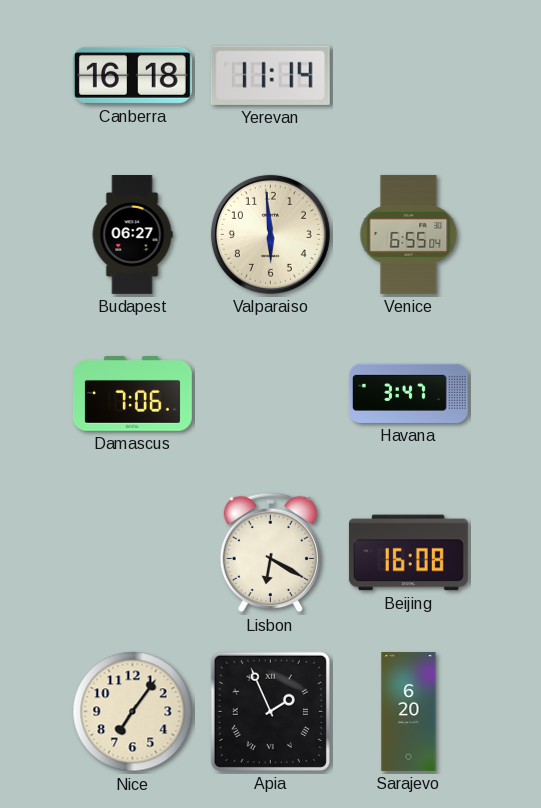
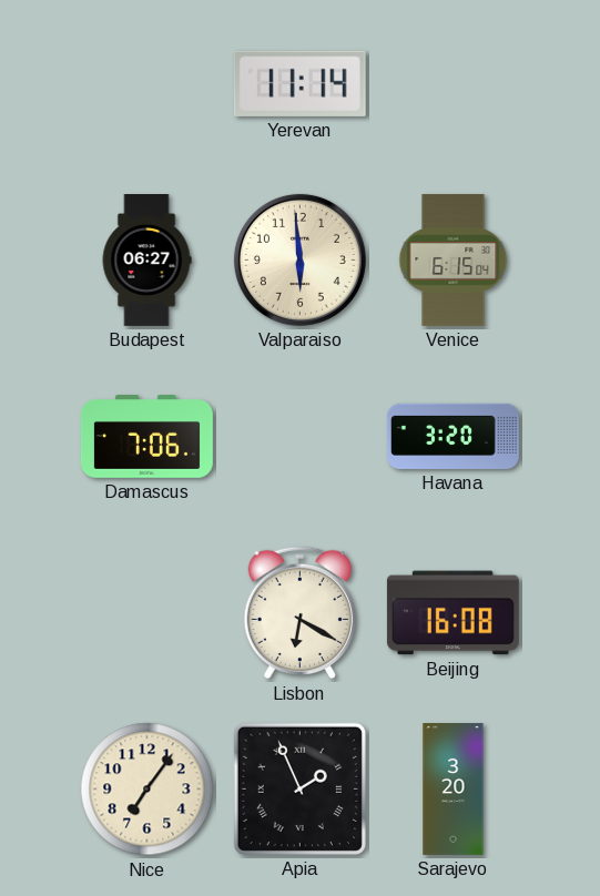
Canberra: 16:18 -> none (132, 75)
Venice: 6:55 -> 6:15 (454, 259)
Havana: 3:47 -> 3:20 (452, 436)
Sarajevo: 6:20 -> 3:20 (454, 790)
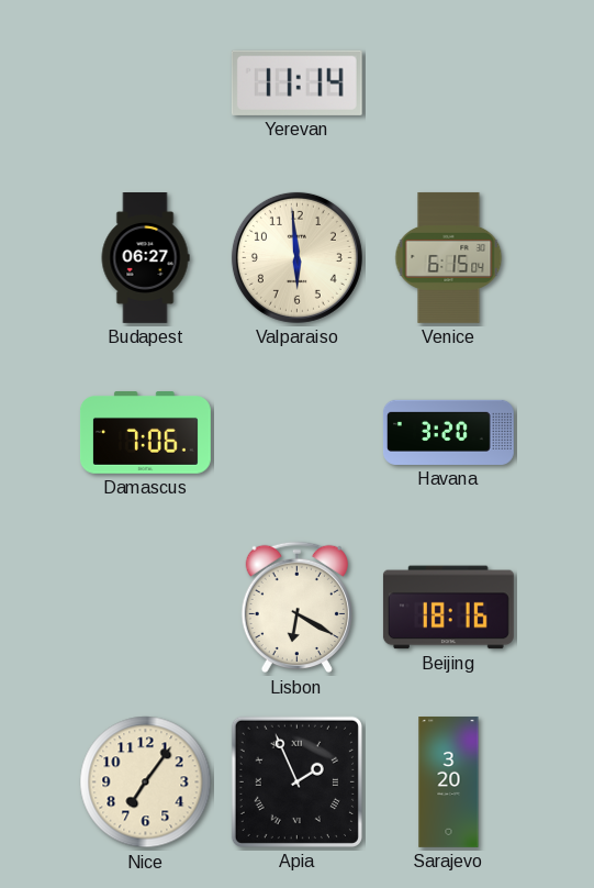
Beijing: 16:08 -> 18:16 (448, 608)
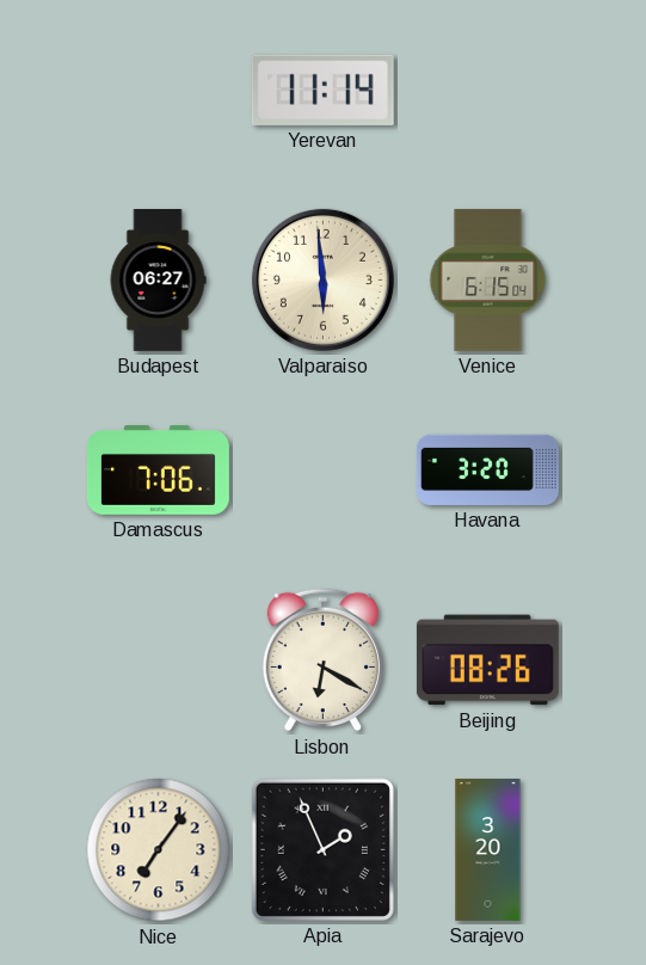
Beijing: 18:16 -> 08:26 (487, 660)
